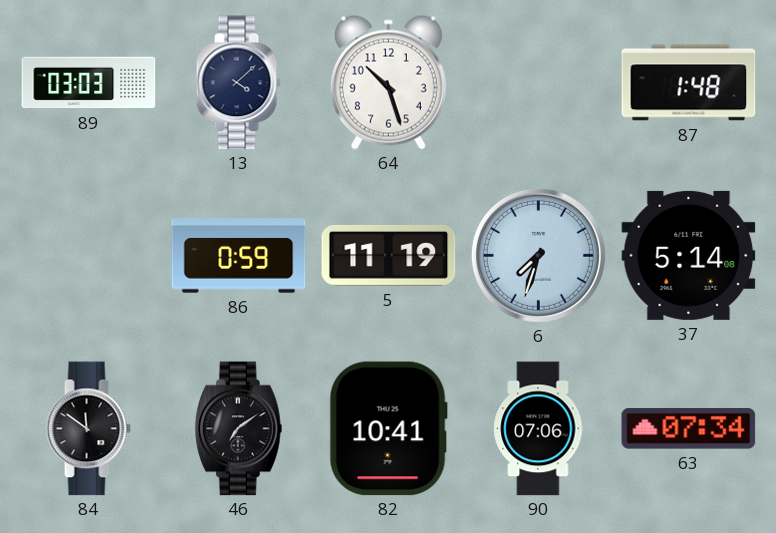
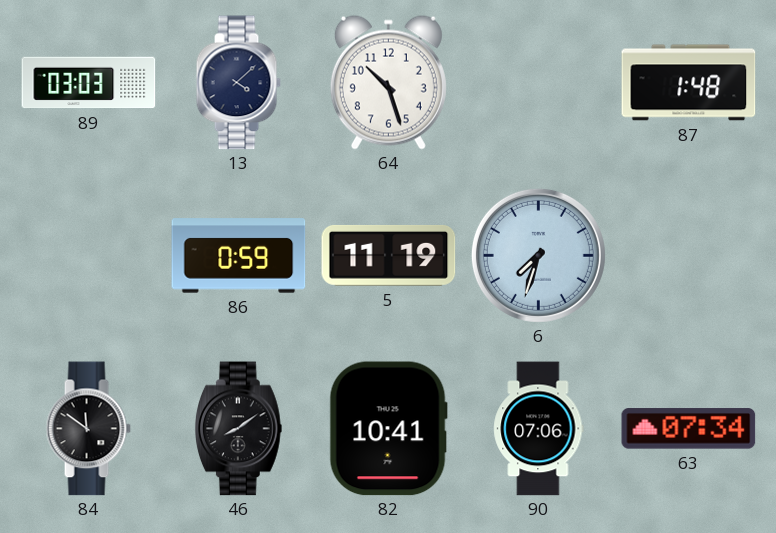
37: 5:14 -> none (689, 255)
46: 7:09 -> 8:09 (238, 429)
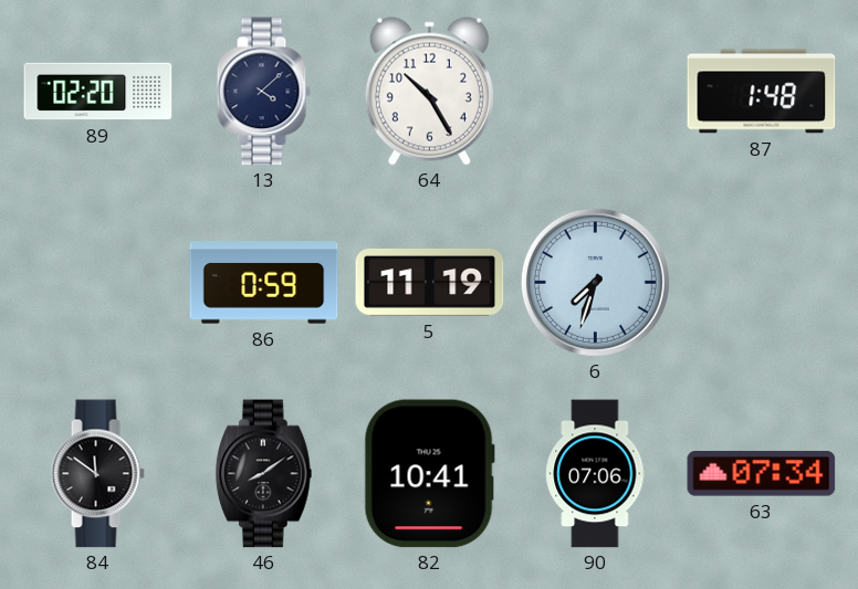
89: 03:03 -> 02:20 (98, 92)
64: 10:27 -> 10:25 (429, 91)
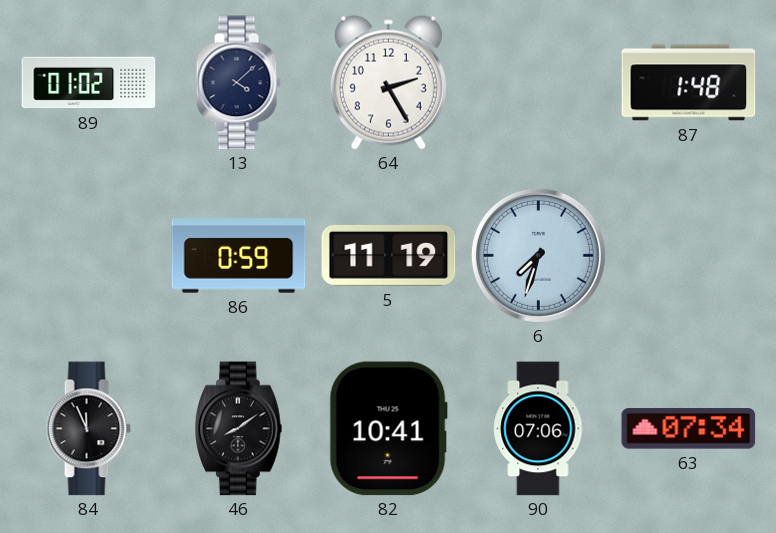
89: 02:20 -> 01:02 (89, 83)
64: 10:25 -> 2:25 (388, 82)
84: 11:51 -> 11:56 (88, 429)
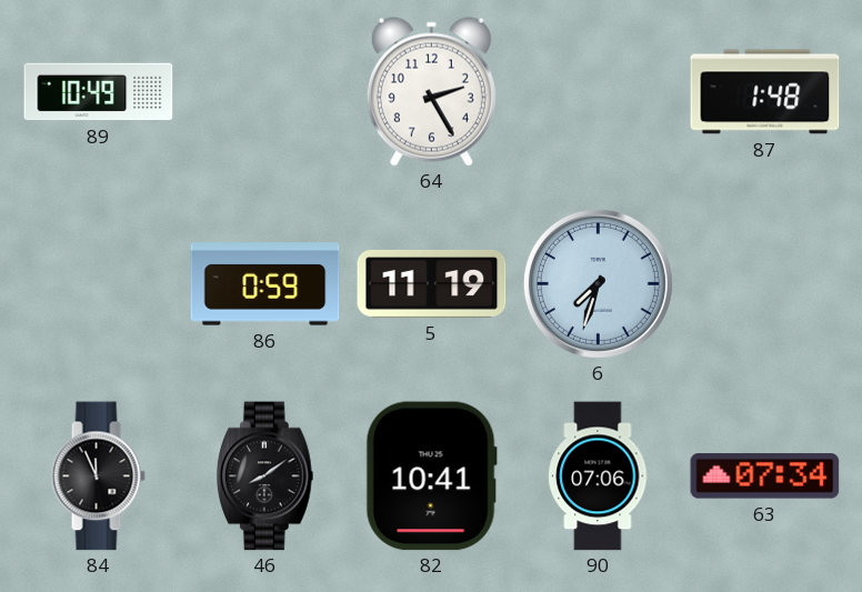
89: 01:02 -> 10:49 (99, 92)
13: 4:08 -> none (238, 83)
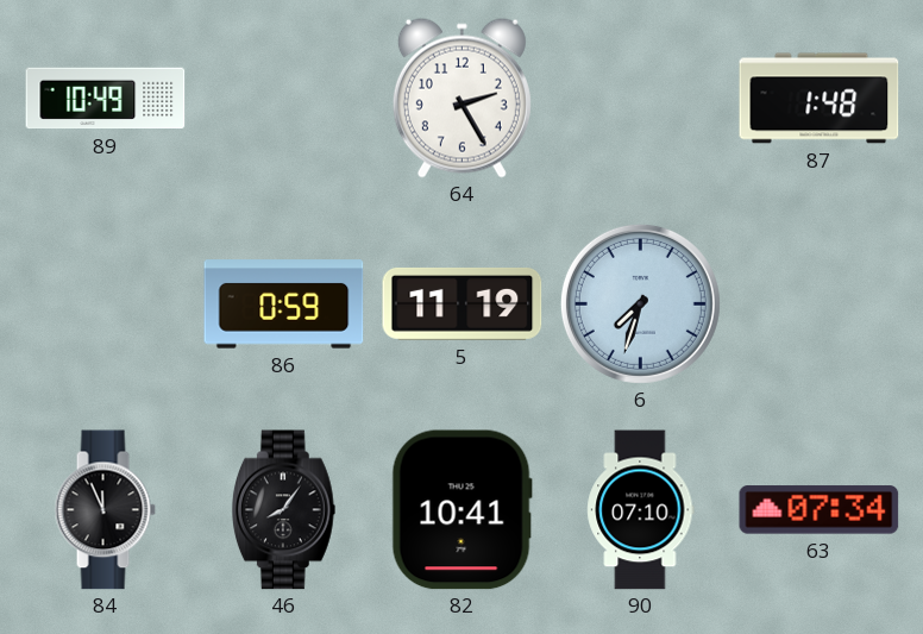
46: 8:09 -> 8:06 (283, 510)
90: 07:06 -> 07:10 (641, 510)
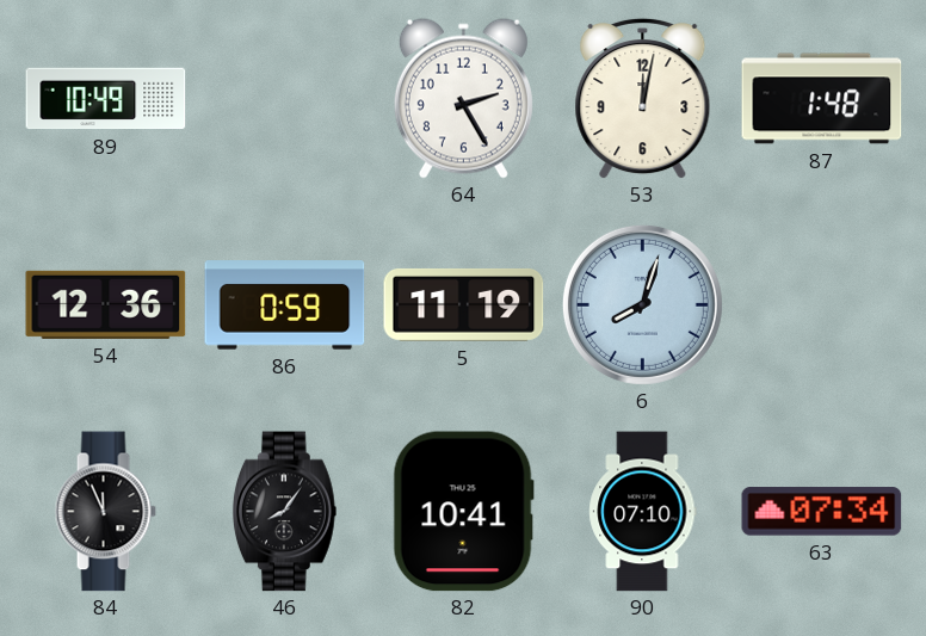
53: none -> 12:02 (643, 98)
54: none -> 12:36 (106, 304)
6: 7:33 -> 8:03 (642, 304)
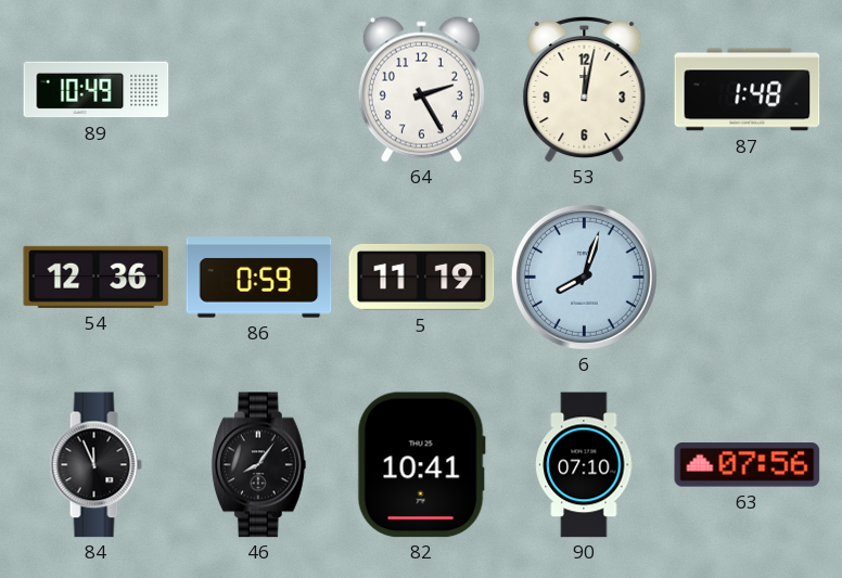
63: 07:34 -> 07:56 (748, 465)
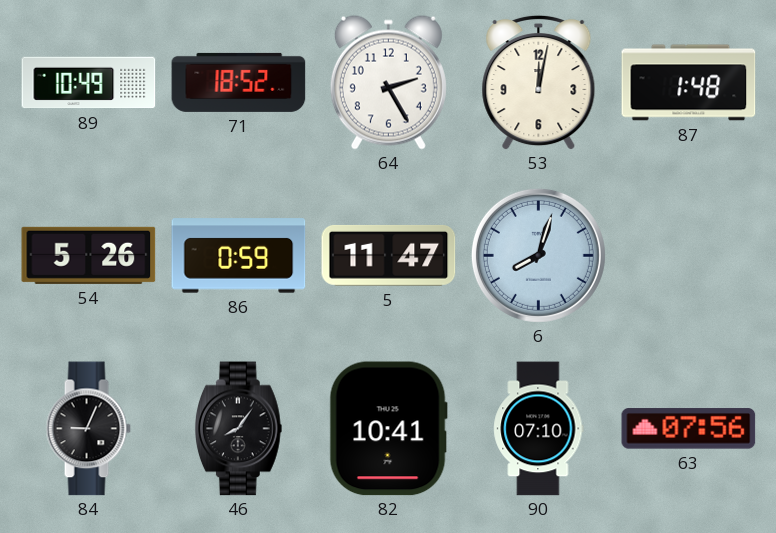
71: none -> 18:52 (239, 82)
54: 12:36 -> 5:26 (89, 255)
5: 11:19 -> 11:47 (389, 255)
84: 11:56 -> 9:04 (88, 429)
